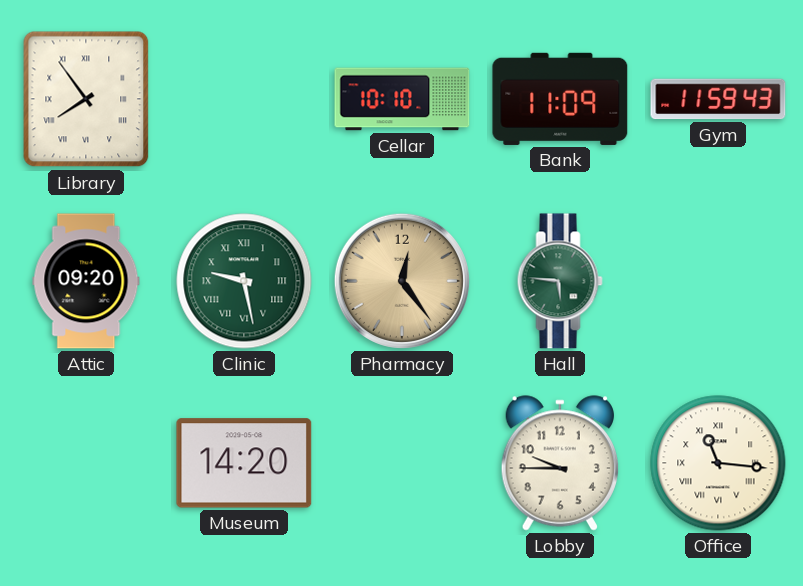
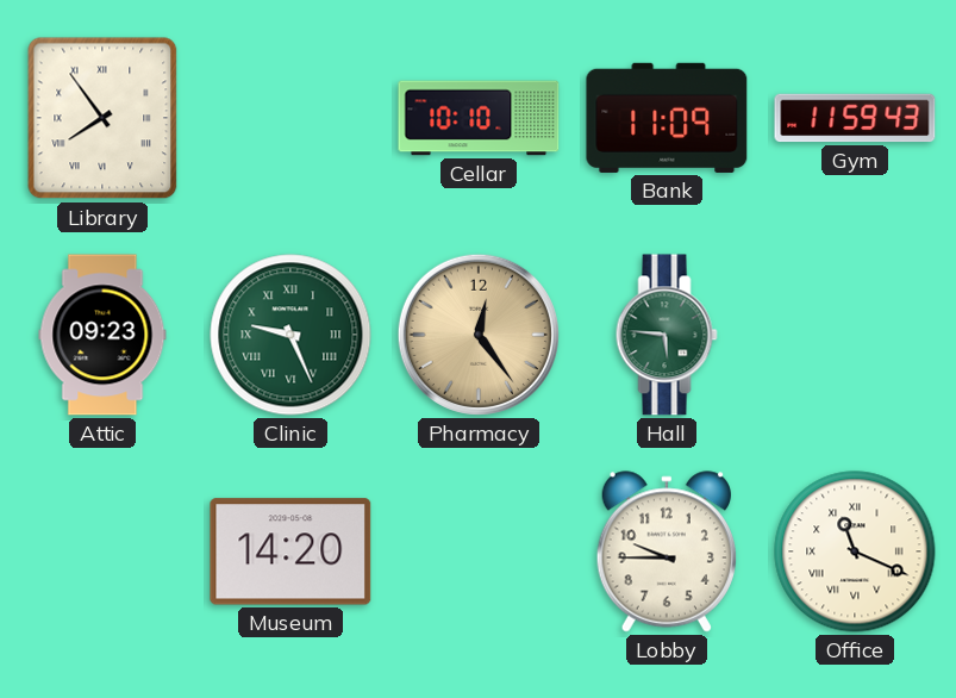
Attic: 09:20 -> 09:23 (102, 335)
Clinic: 9:28 -> 9:26 (290, 335)
Office: 11:16 -> 11:19 (855, 551)
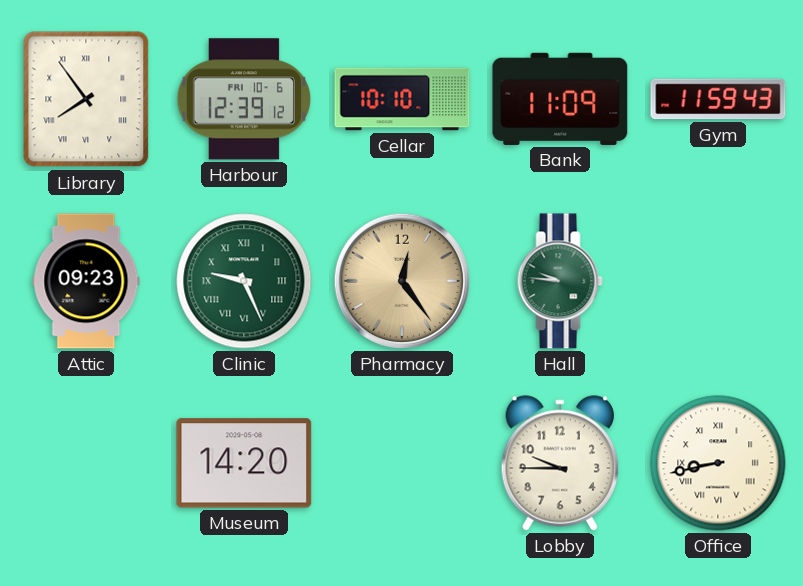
Harbour: none -> 12:39 (244, 99)
Hall: 5:46 -> 9:46 (560, 281)
Office: 11:19 -> 8:43 (718, 463)
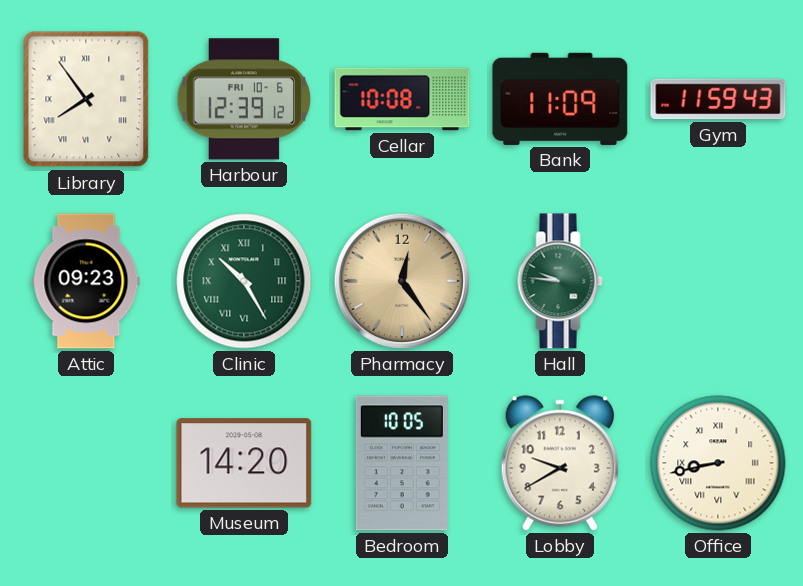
Cellar: 10:10 -> 10:08 (402, 99)
Clinic: 9:26 -> 10:25 (244, 281)
Bedroom: none -> 10:05 (402, 463)
Lobby: 9:45 -> 9:40 (559, 463)
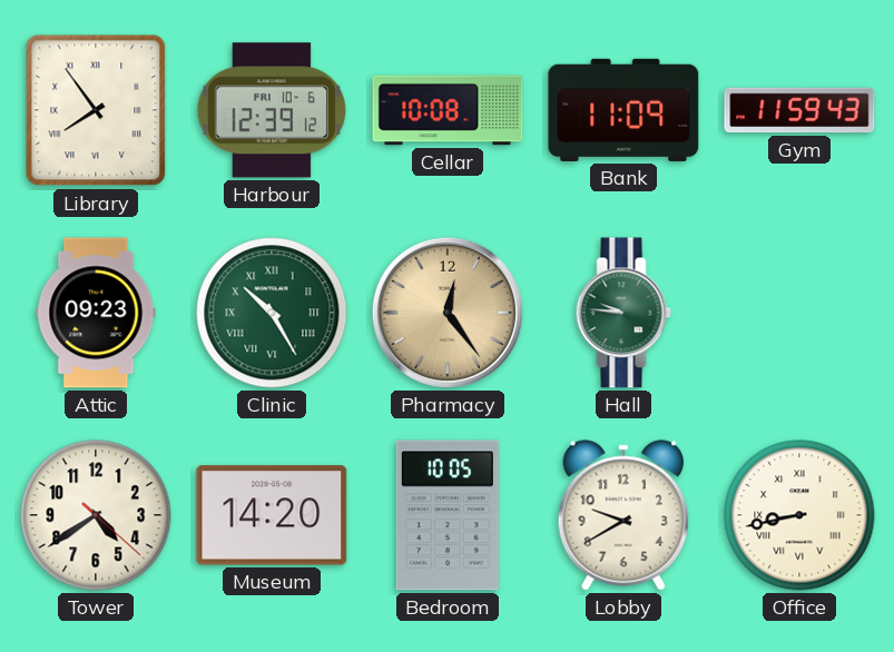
Tower: none -> 4:39 (96, 515)
